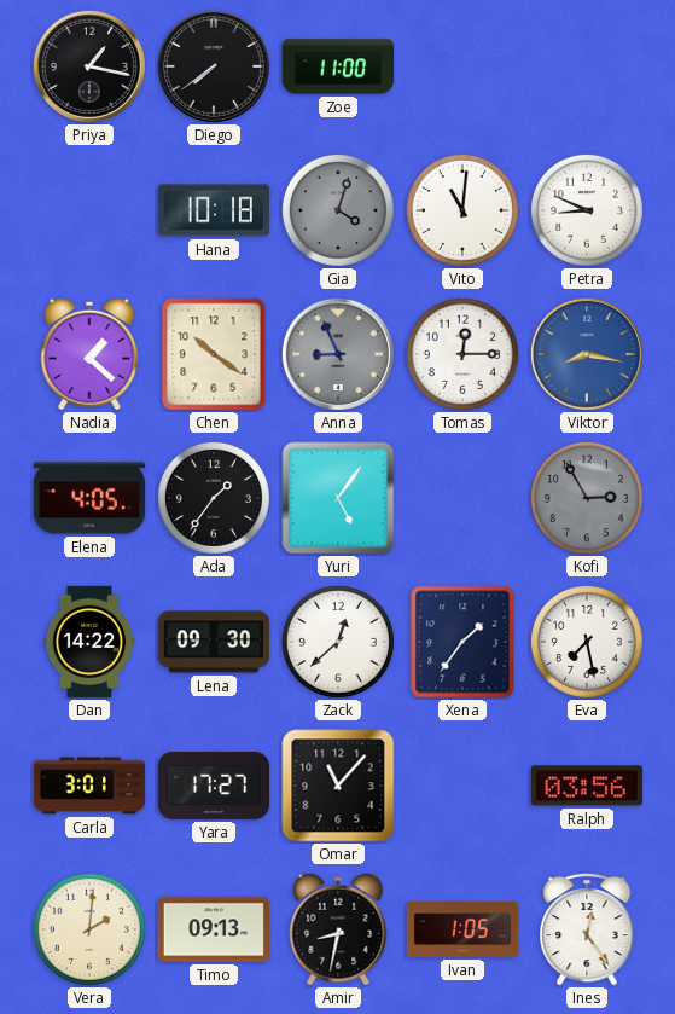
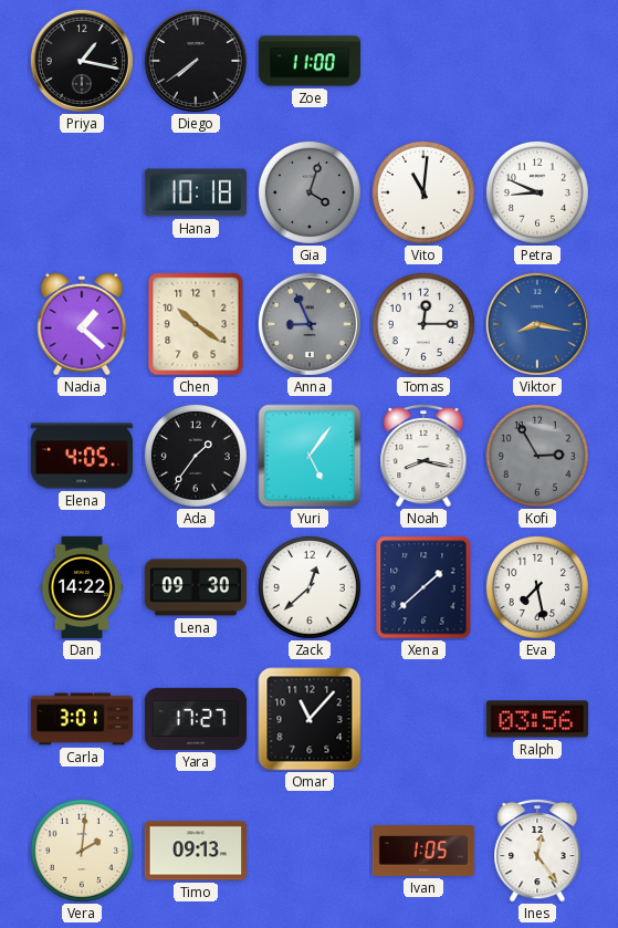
Noah: none -> 8:17 (423, 456)
Xena: 1:36 -> 1:38 (423, 587)
Amir: 8:32 -> none (338, 929)
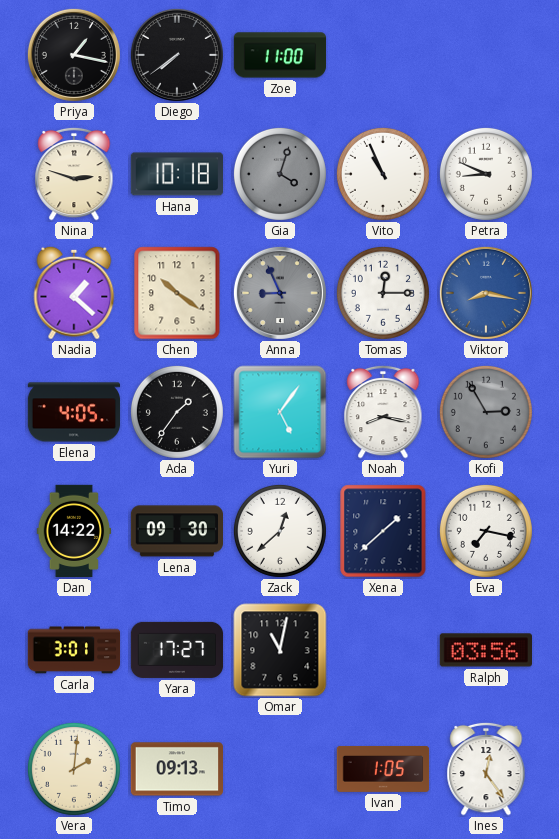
Nina: none -> 2:48 (74, 174)
Vito: 11:01 -> 10:56 (383, 174)
Eva: 7:28 -> 7:17 (486, 531)
Omar: 11:07 -> 11:02 (280, 650)
